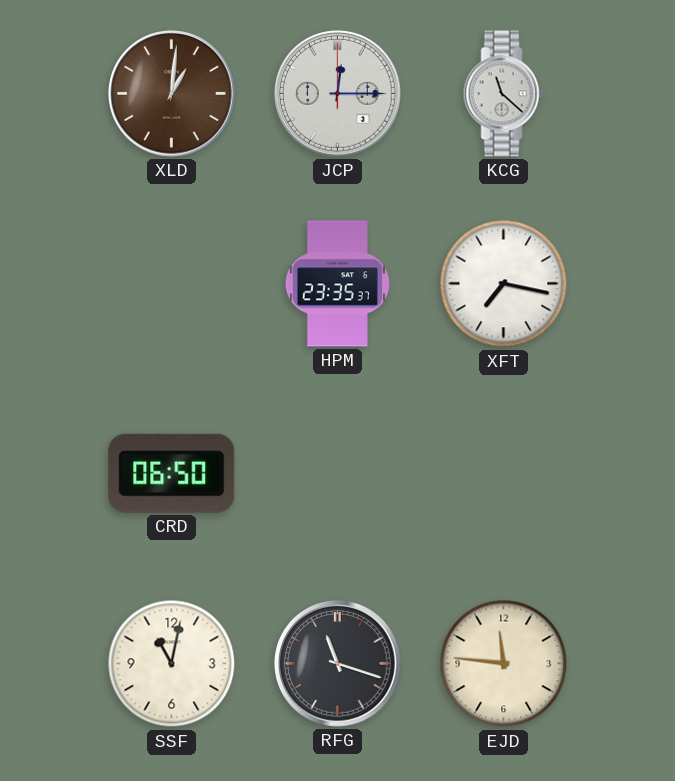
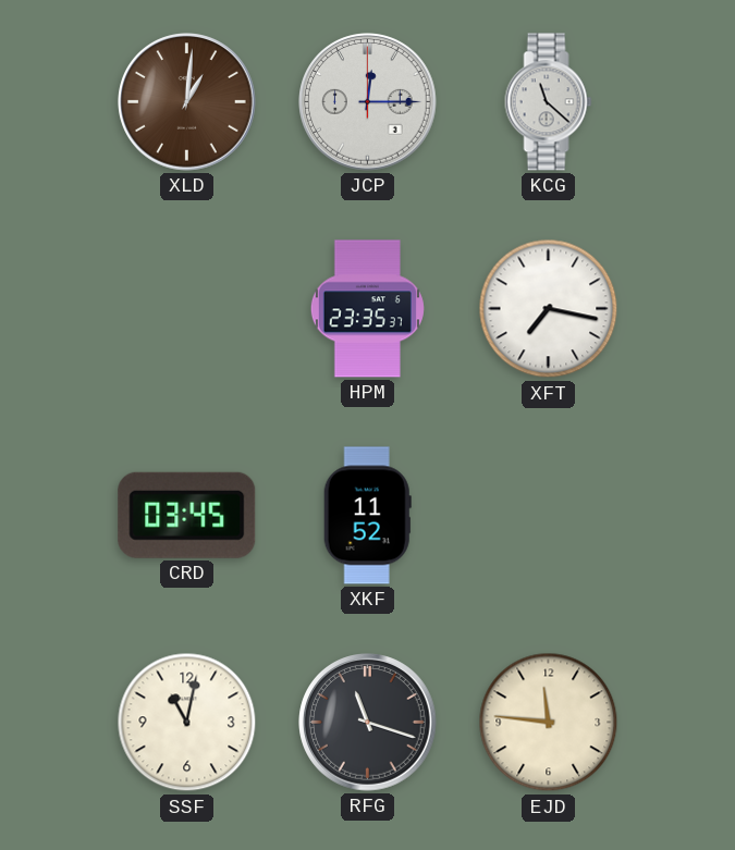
CRD: 06:50 -> 03:45 (187, 515)
XKF: none -> 11:52 (367, 516)
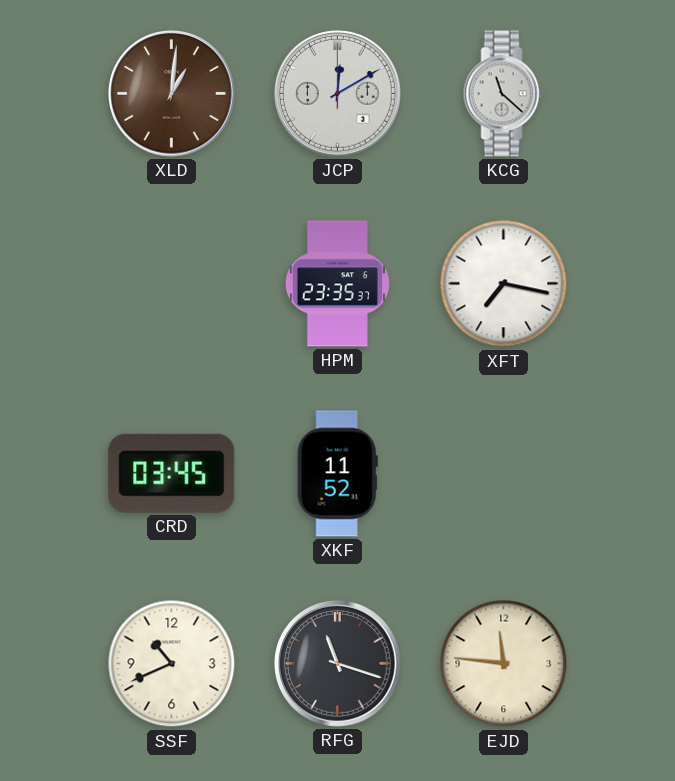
JCP: 12:15 -> 12:10 (338, 94)
SSF: 11:02 -> 10:41 (172, 664)
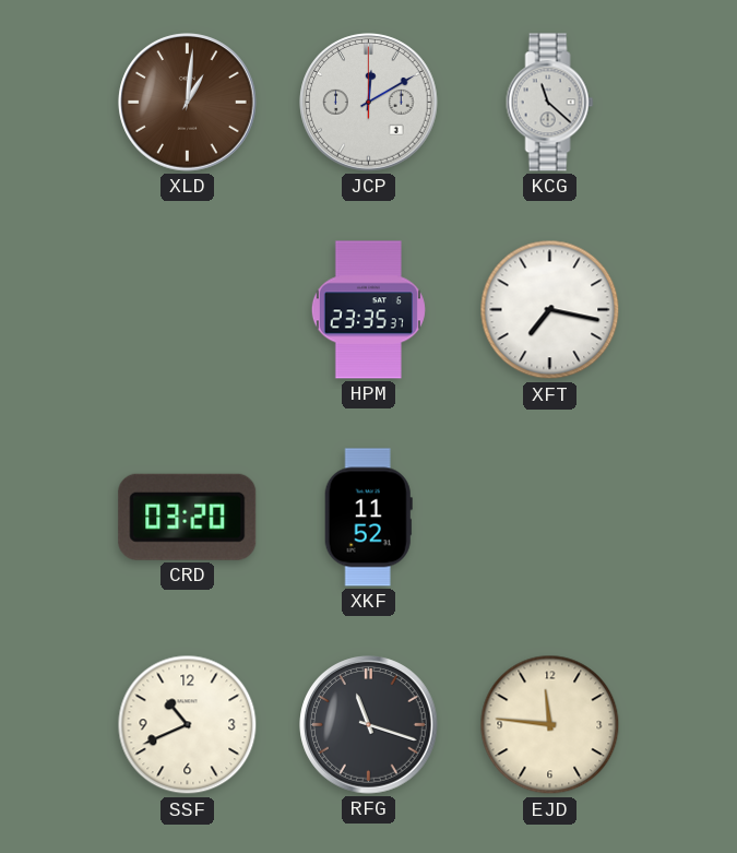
CRD: 03:45 -> 03:20 (188, 517)
